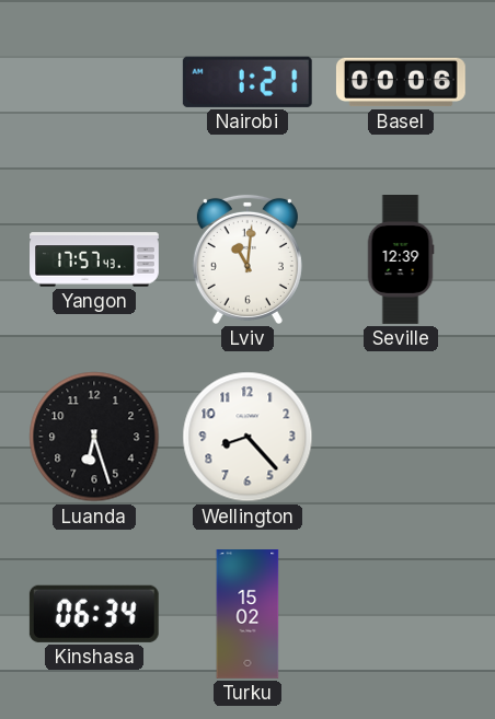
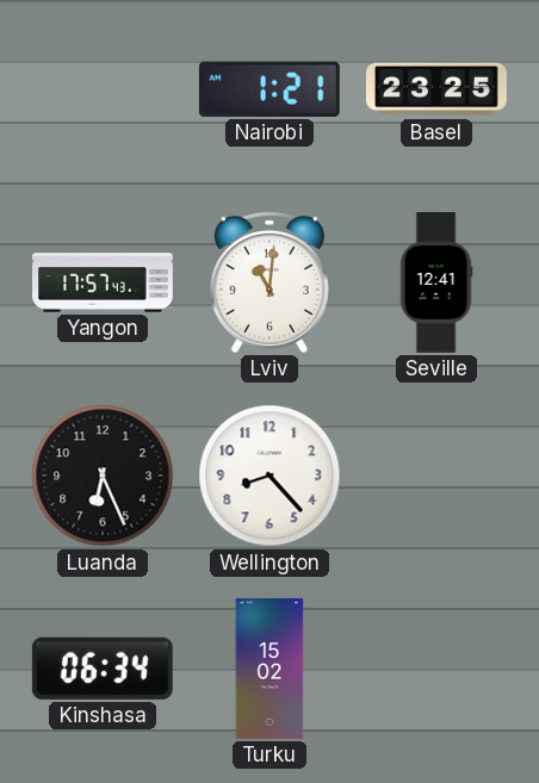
Basel: 00:06 -> 23:25 (436, 89)
Seville: 12:39 -> 12:41 (436, 284)
Luanda: 6:27 -> 6:26 (103, 476)
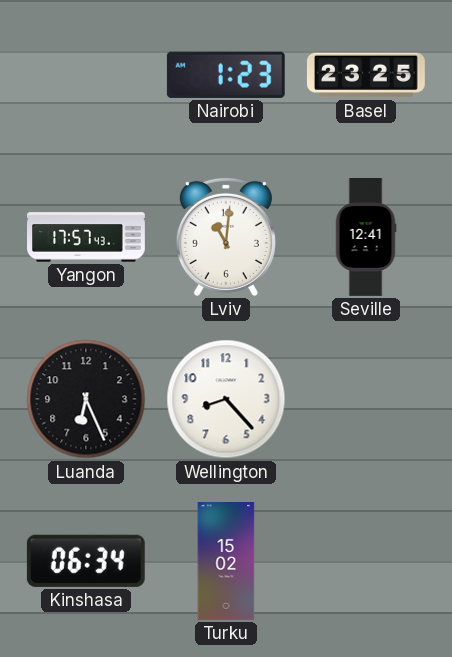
Nairobi: 1:21 -> 1:23 (226, 75)
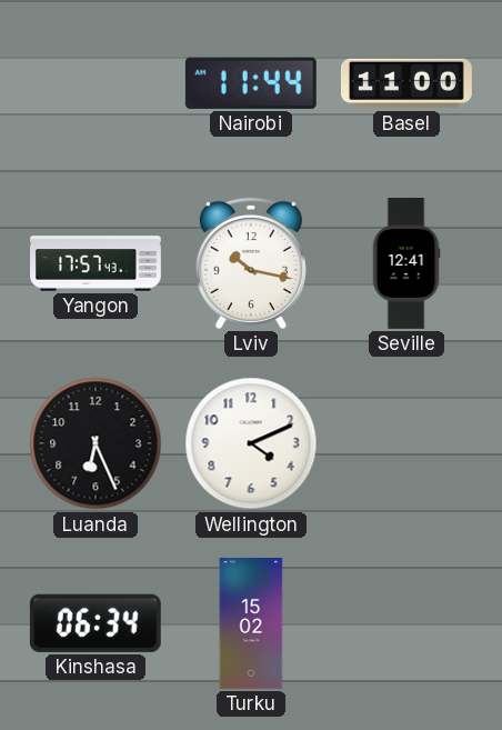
Nairobi: 1:23 -> 11:44 (251, 83)
Basel: 23:25 -> 11:00 (406, 83)
Lviv: 11:01 -> 10:17 (251, 263)
Wellington: 8:23 -> 4:11 (251, 443)
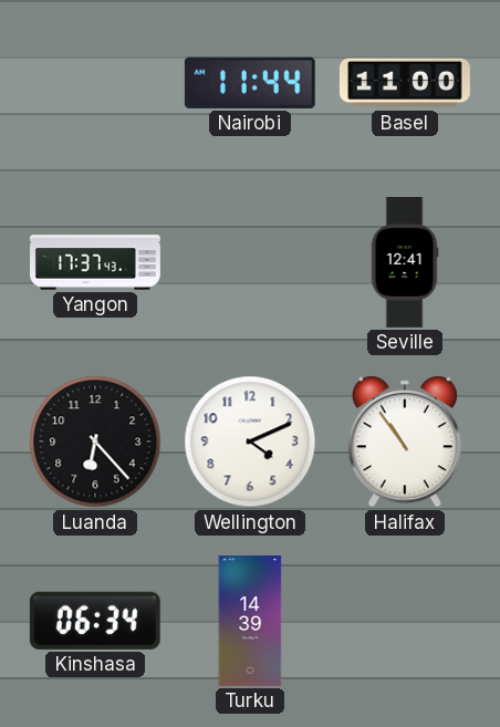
Yangon: 17:57 -> 17:37 (96, 262)
Lviv: 10:17 -> none (251, 263)
Luanda: 6:26 -> 6:23 (95, 442)
Halifax: none -> 10:54 (405, 442)
Turku: 15:02 -> 14:39 (250, 622)
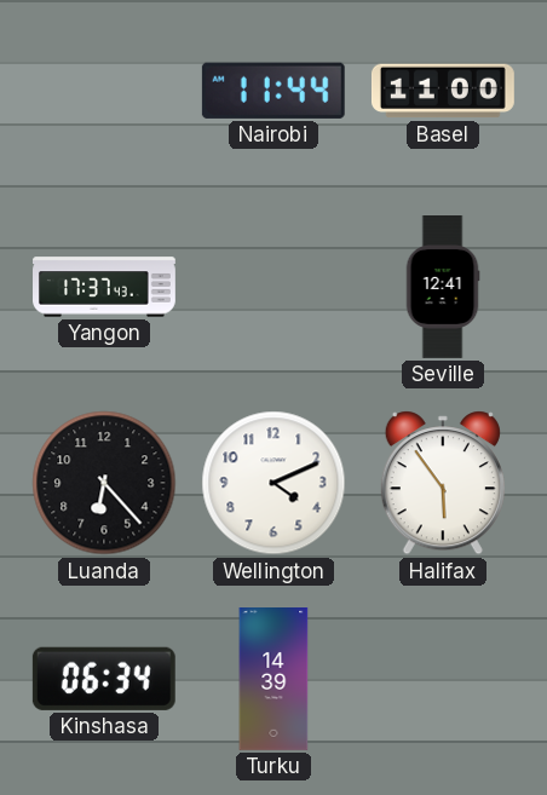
Halifax: 10:54 -> 5:54 (443, 483)
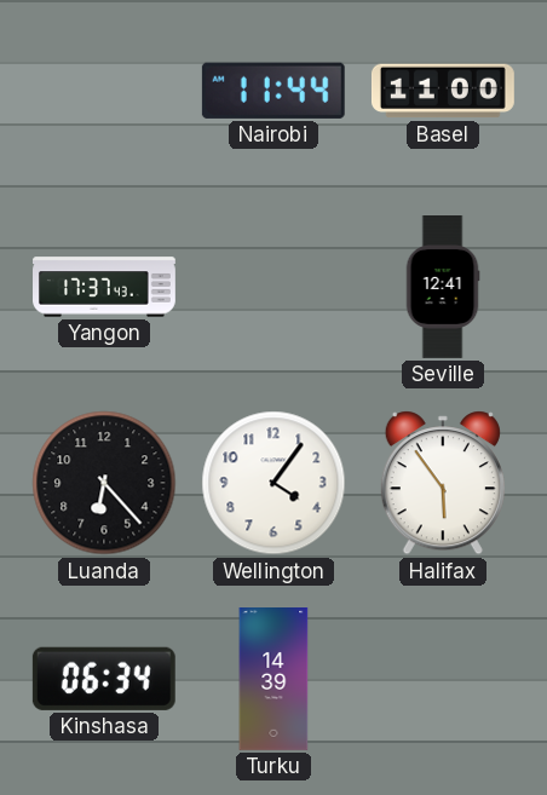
Wellington: 4:11 -> 4:06 (273, 483)
